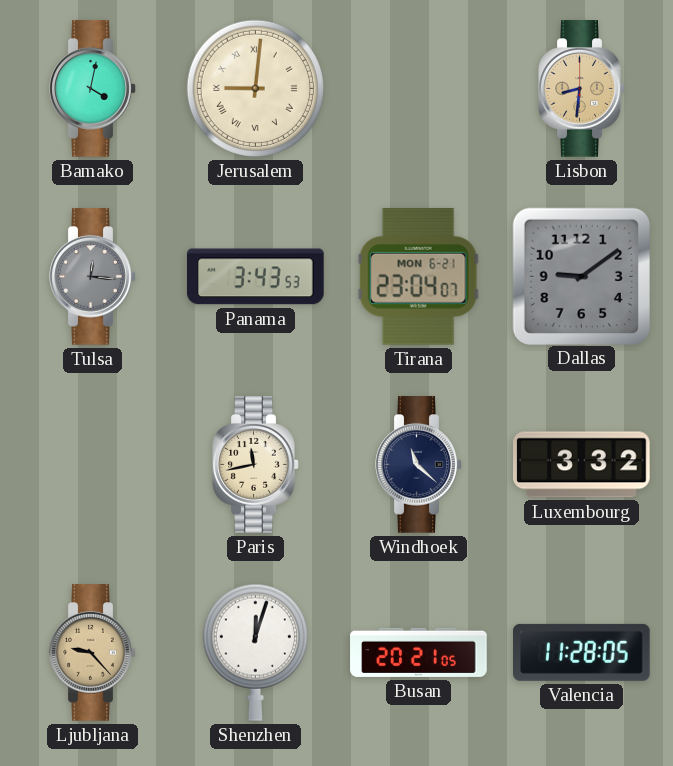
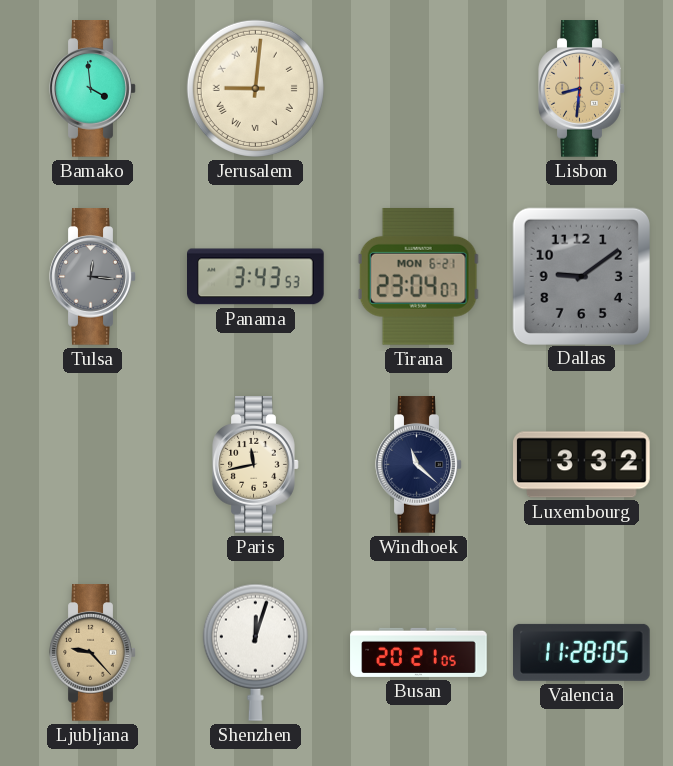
Bamako: 4:02 -> 3:59 (93, 89)
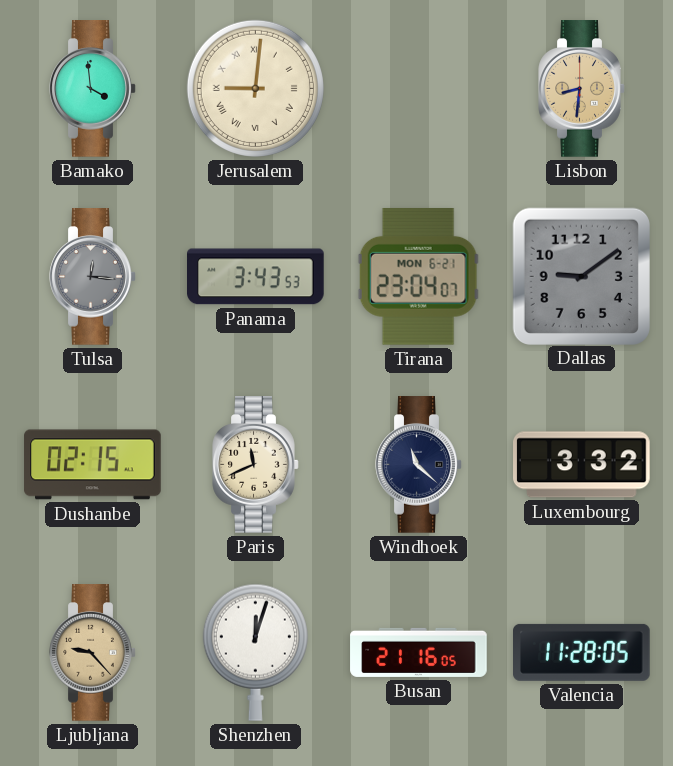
Dushanbe: none -> 02:15 (93, 465)
Paris: 11:43 -> 11:41 (256, 465)
Busan: 20:21 -> 21:16 (419, 652)
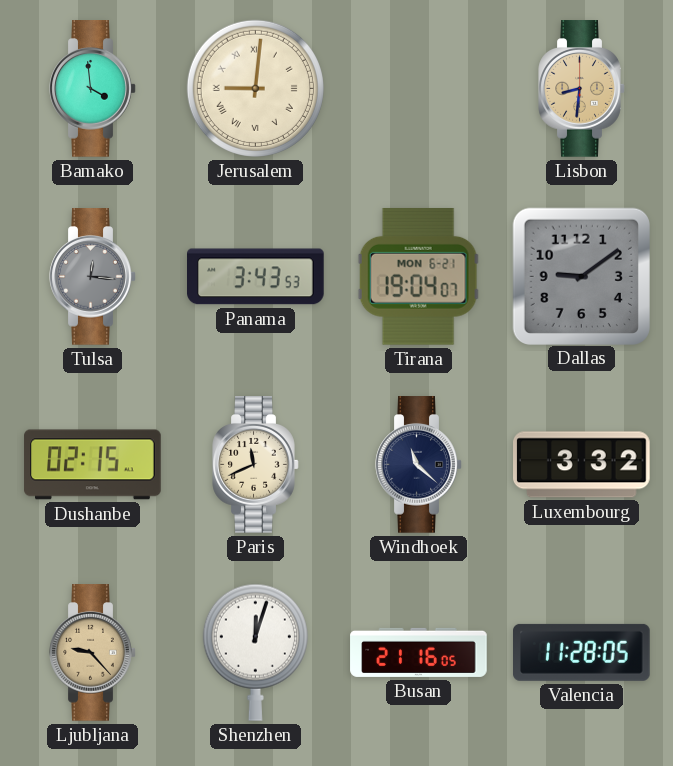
Tirana: 23:04 -> 19:04 (418, 276)
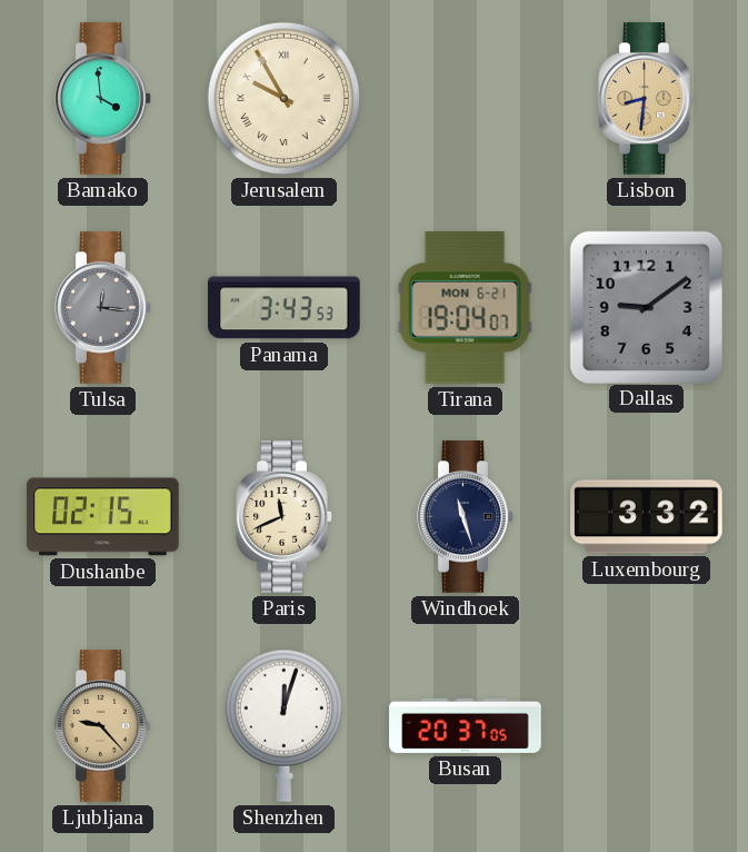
Jerusalem: 9:01 -> 9:55 (283, 98)
Windhoek: 11:22 -> 11:27 (466, 517)
Busan: 21:16 -> 20:37 (466, 725)
Valencia: 11:28 -> none (582, 652)
